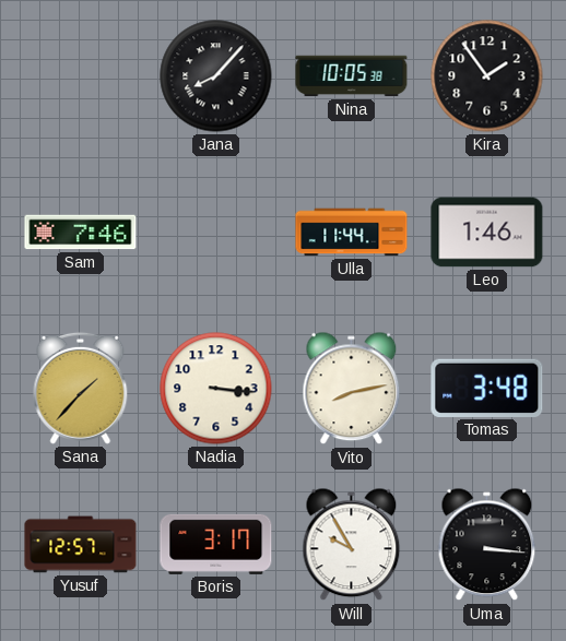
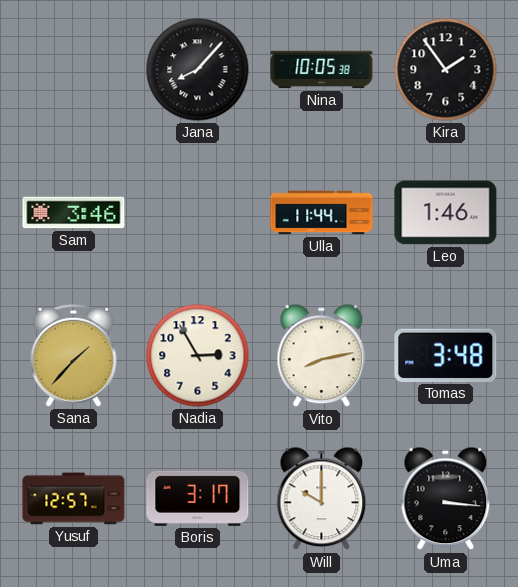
Sam: 7:46 -> 3:46 (74, 213)
Nadia: 3:16 -> 2:55 (198, 356)
Will: 9:55 -> 10:00 (322, 499)
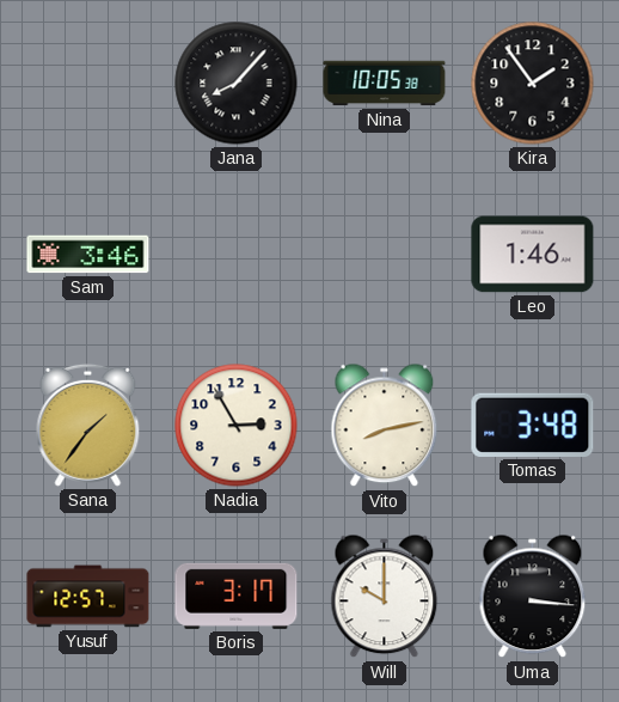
Ulla: 11:44 -> none (322, 213)
Sana: 1:37 -> 1:36 (88, 425)
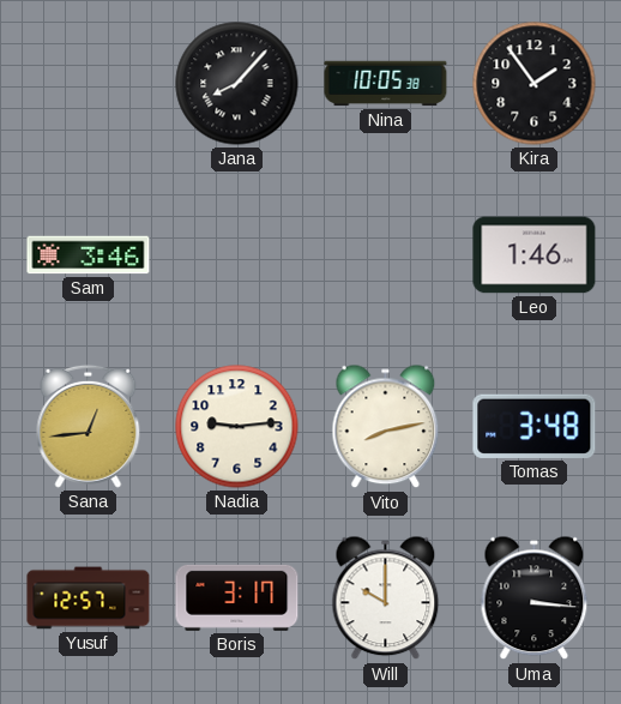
Sana: 1:36 -> 12:44 (89, 426)
Nadia: 2:55 -> 9:14 (237, 427)
